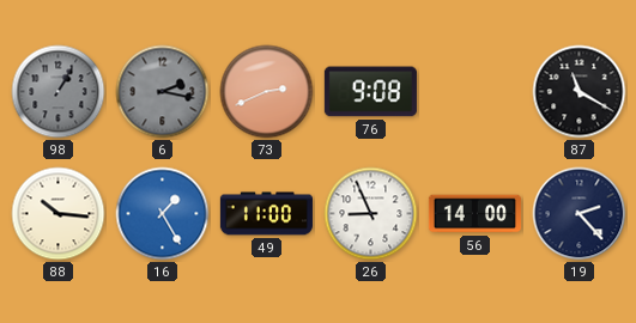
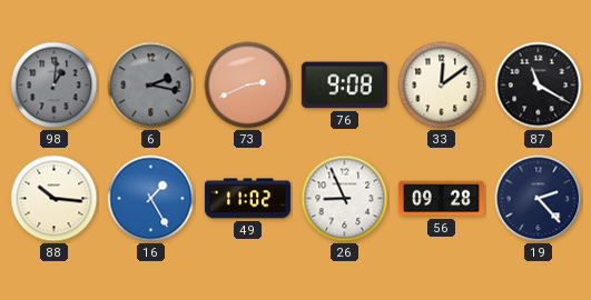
98: 1:05 -> 1:01 (55, 86)
33: none -> 12:09 (442, 86)
49: 11:00 -> 11:02 (247, 199)
56: 14:00 -> 09:28 (441, 199)
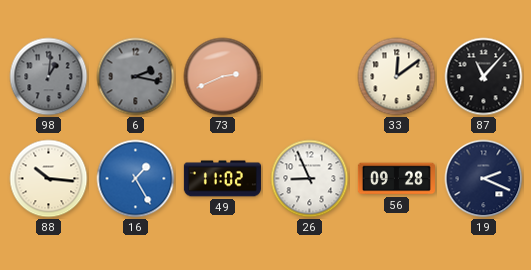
76: 9:08 -> none (344, 86)
87: 11:20 -> 11:07 (484, 77)
19: 2:23 -> 2:19 (484, 179)
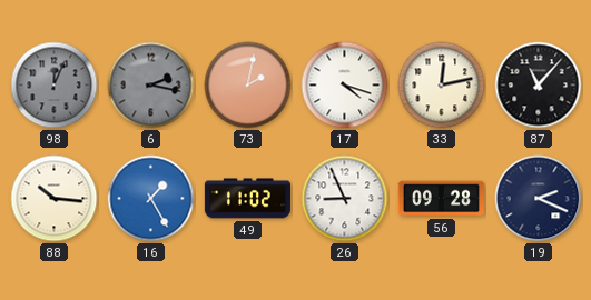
98: 1:01 -> 12:04 (55, 86)
73: 2:41 -> 2:02 (248, 86)
17: none -> 4:18 (345, 86)
33: 12:09 -> 12:13 (442, 86)
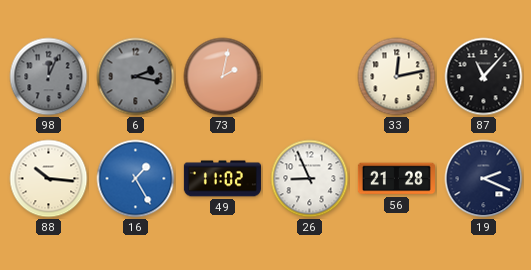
17: 4:18 -> none (345, 86)
56: 09:28 -> 21:28 (396, 179)
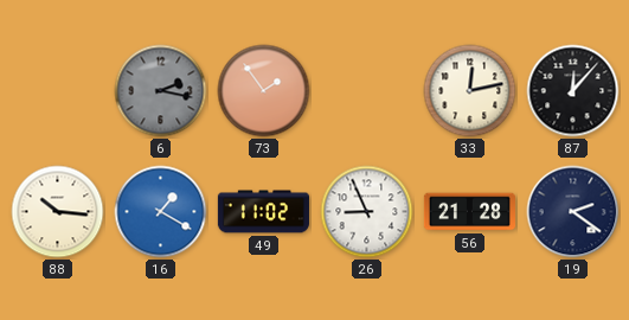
98: 12:04 -> none (49, 77)
73: 2:02 -> 1:54 (264, 91)
87: 11:07 -> 12:07 (573, 91)
16: 1:25 -> 1:20 (161, 212)
19: 2:19 -> 2:21 (573, 212)
